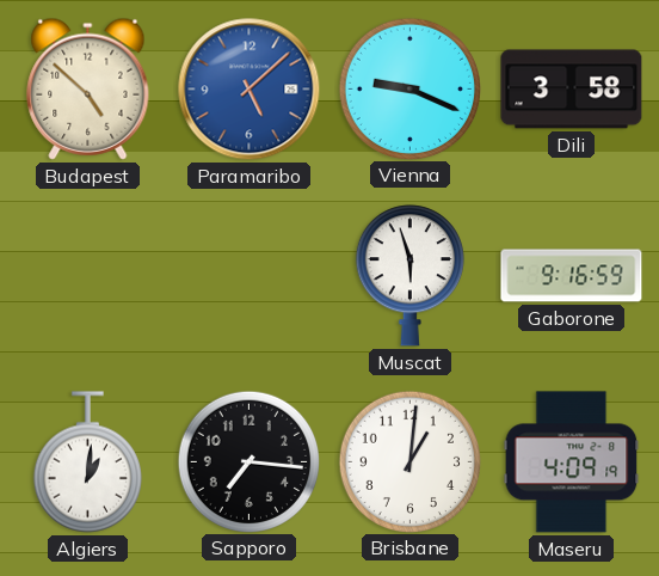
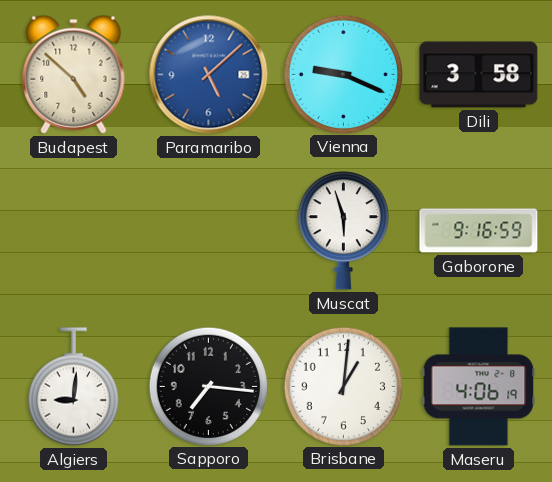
Algiers: 1:01 -> 9:01 (73, 387)
Maseru: 4:09 -> 4:06 (479, 387)
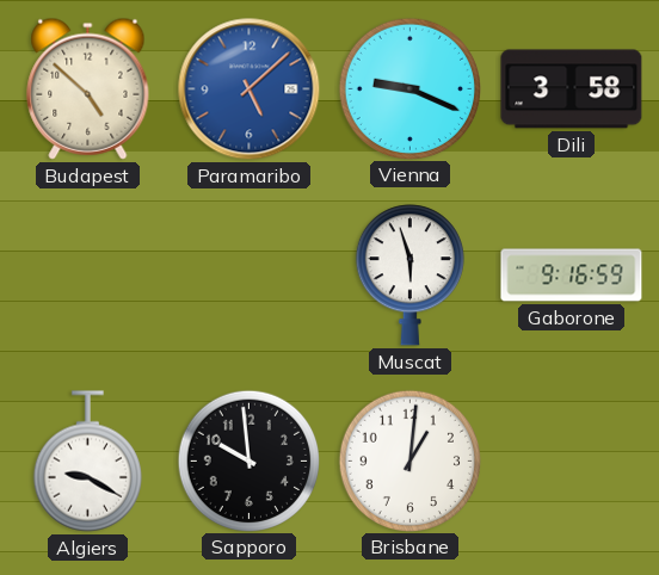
Algiers: 9:01 -> 9:20 (87, 462)
Sapporo: 7:16 -> 9:59 (248, 460)
Maseru: 4:06 -> none (479, 387)
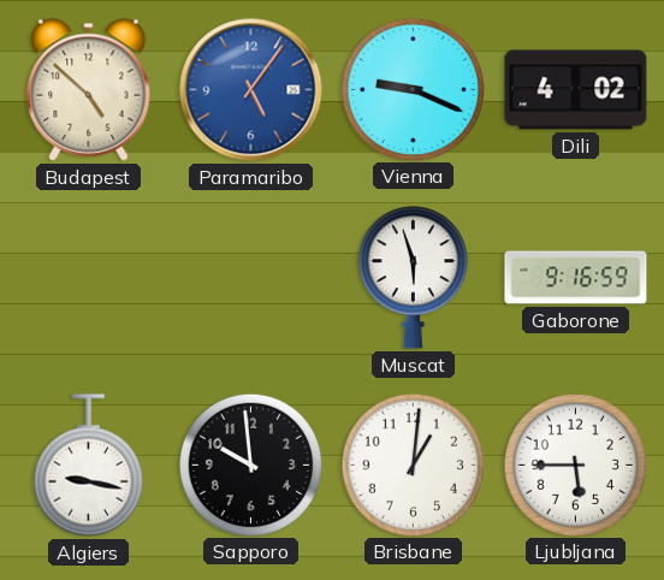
Paramaribo: 5:08 -> 5:06 (251, 90)
Dili: 3:58 -> 4:02 (576, 90)
Algiers: 9:20 -> 9:17 (88, 466)
Ljubljana: none -> 5:45 (575, 464)
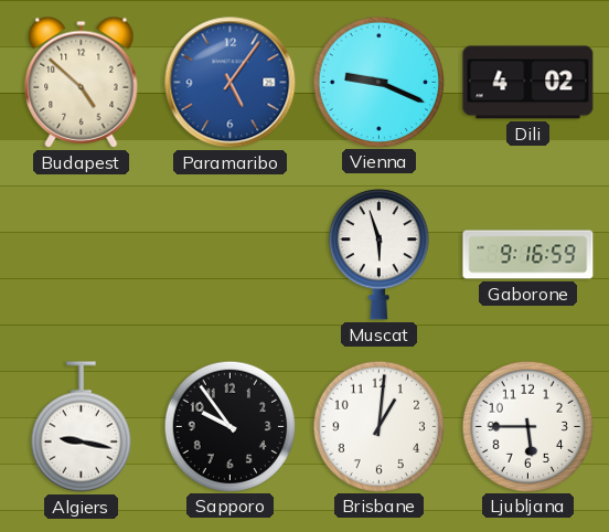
Sapporo: 9:59 -> 9:54 (229, 426)
